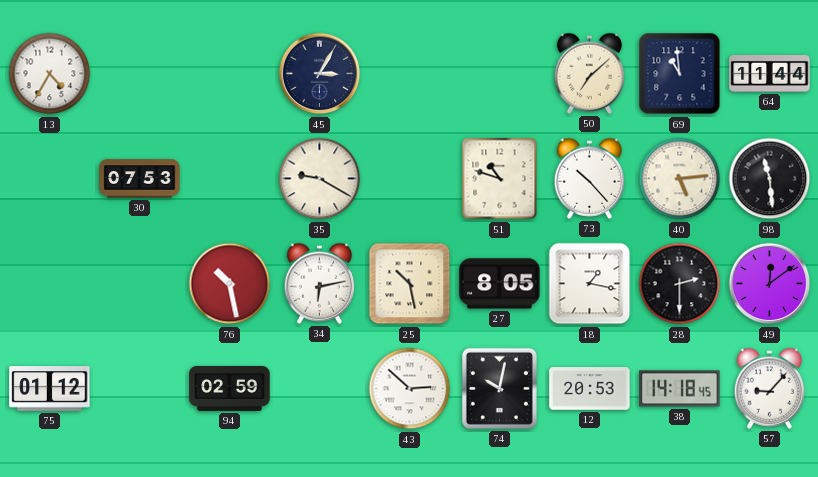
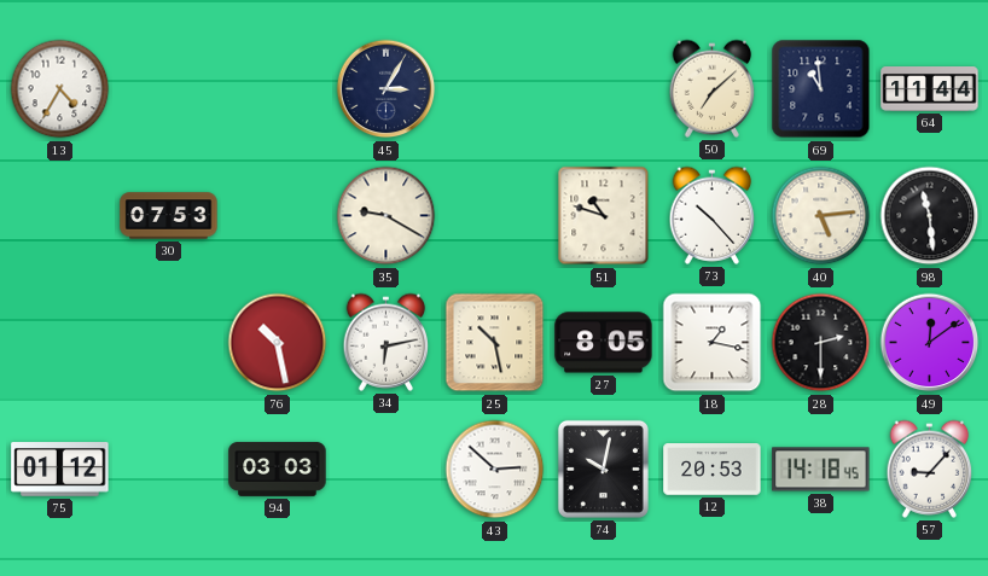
94: 02:59 -> 03:03 (278, 469)
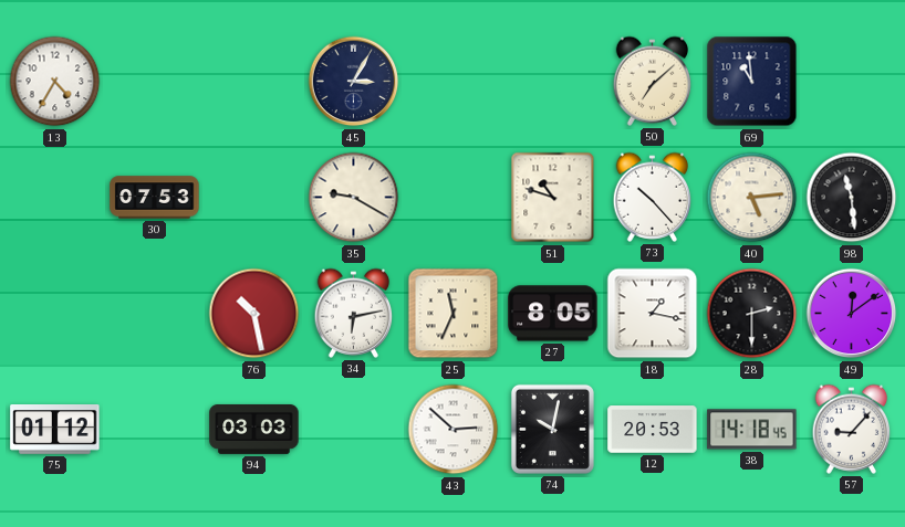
64: 11:44 -> none (930, 89)
25: 10:28 -> 11:34 (454, 314)
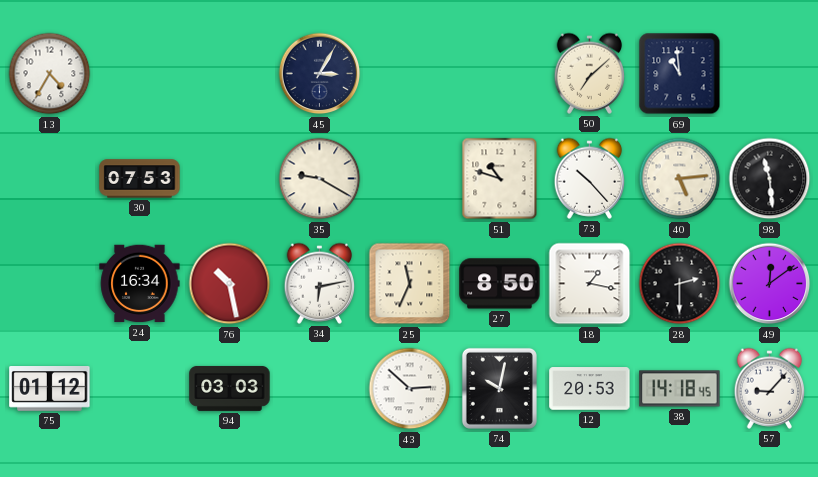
24: none -> 16:34 (140, 284)
27: 8:05 -> 8:50 (500, 284)
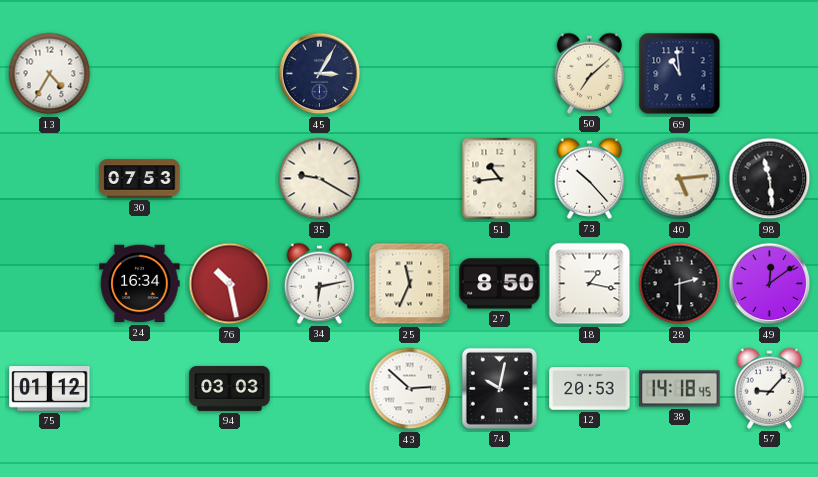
51: 10:48 -> 10:44 (500, 179)
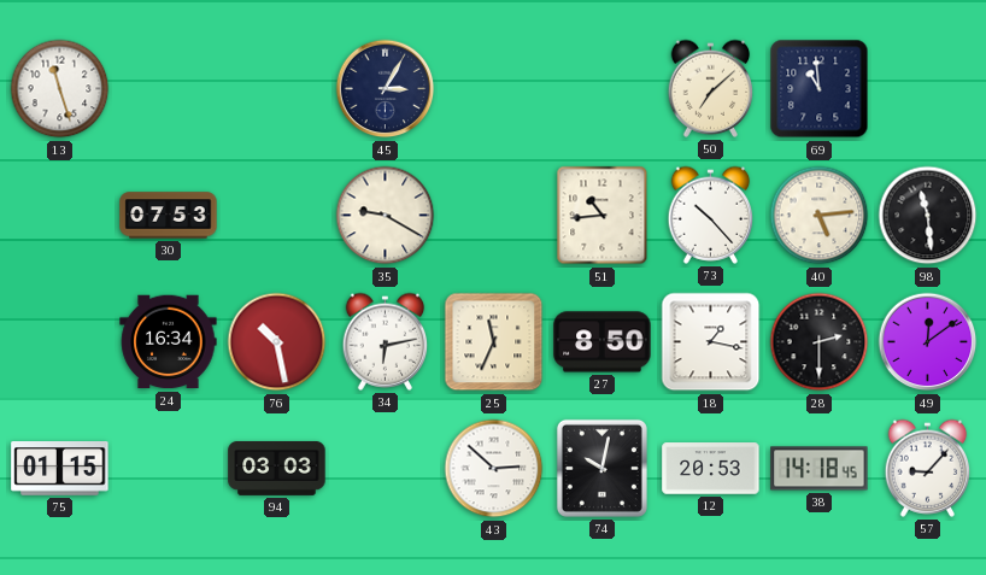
13: 4:35 -> 11:27 (60, 89)
75: 01:12 -> 01:15 (60, 469)
